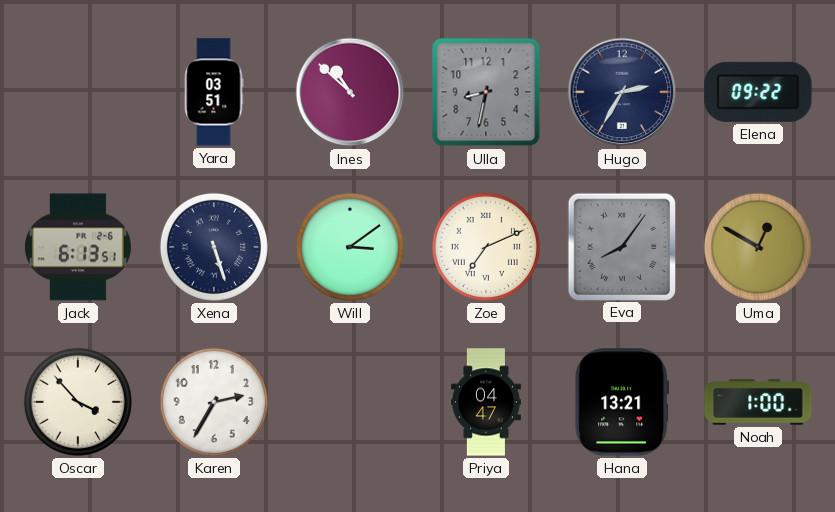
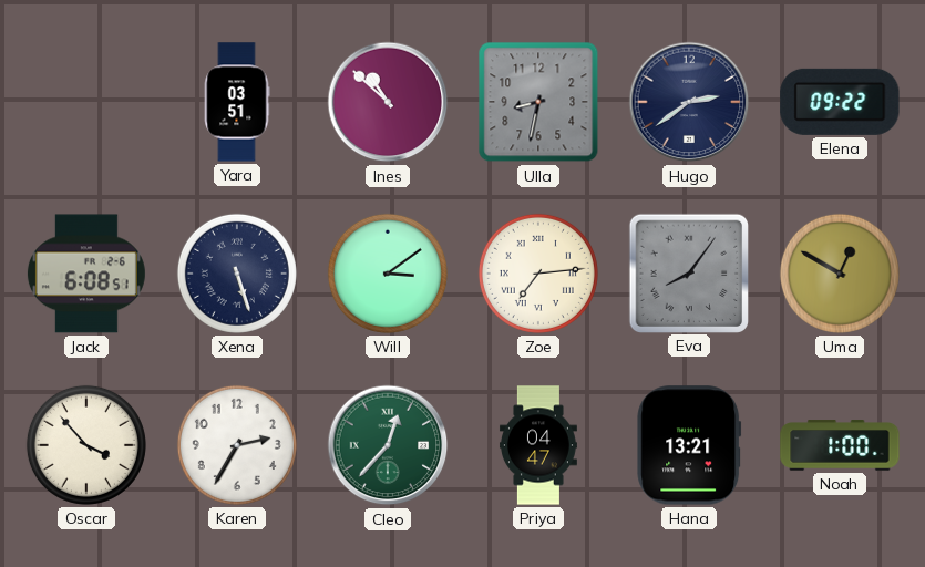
Hugo: 2:35 -> 2:39 (689, 102)
Jack: 6:13 -> 6:08 (86, 274)
Zoe: 7:11 -> 7:14 (538, 274)
Cleo: none -> 12:37 (388, 445)
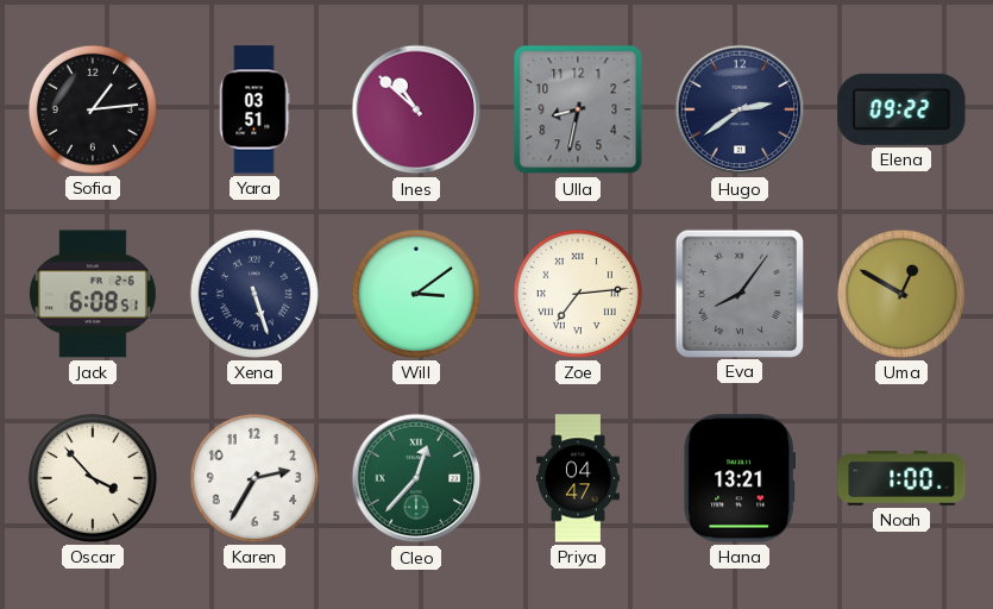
Sofia: none -> 1:14 (93, 109)
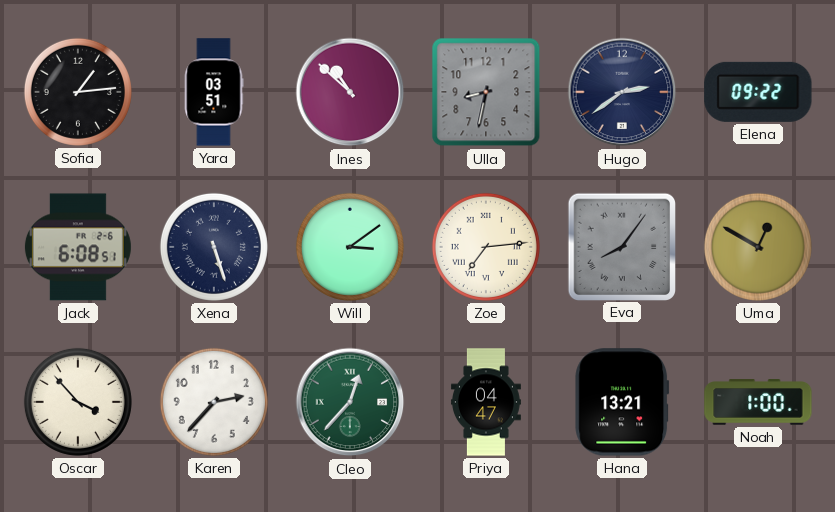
Karen: 2:35 -> 2:37 (214, 402)
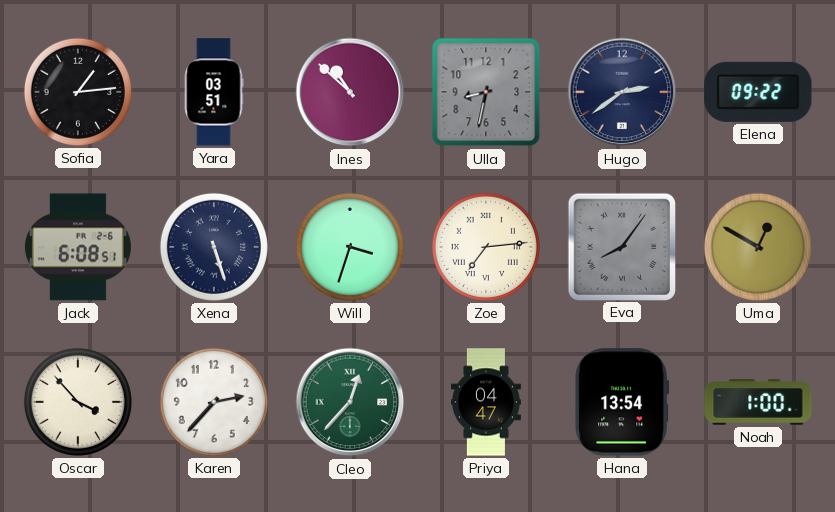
Will: 3:09 -> 3:33 (350, 247)
Hana: 13:21 -> 13:54 (622, 402)
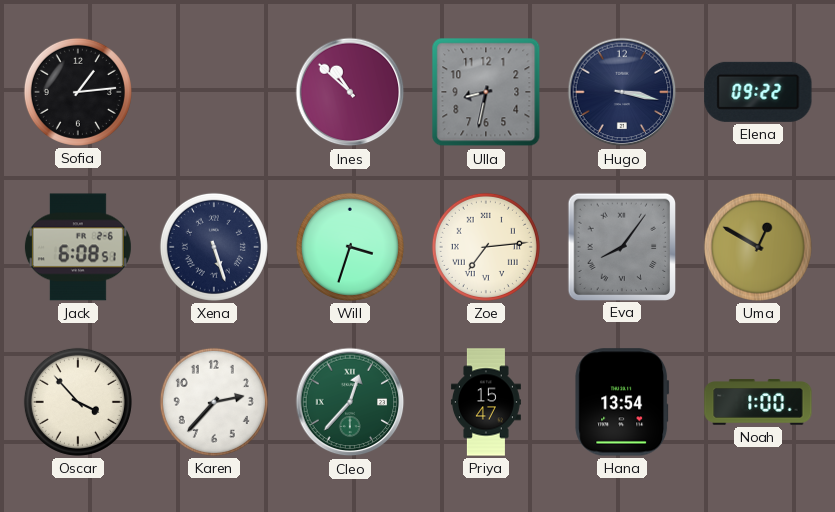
Yara: 03:51 -> none (214, 92)
Hugo: 2:39 -> 3:17 (622, 92)
Priya: 04:47 -> 15:47 (486, 402)
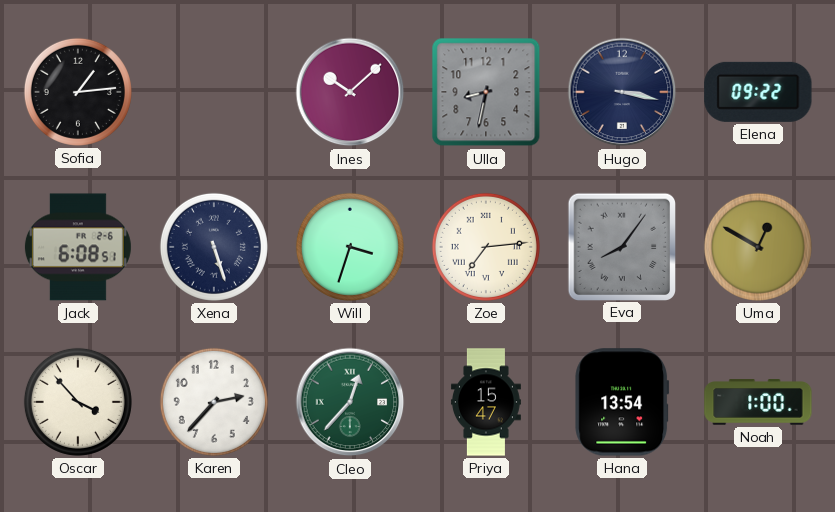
Ines: 10:52 -> 10:08 (350, 92)
